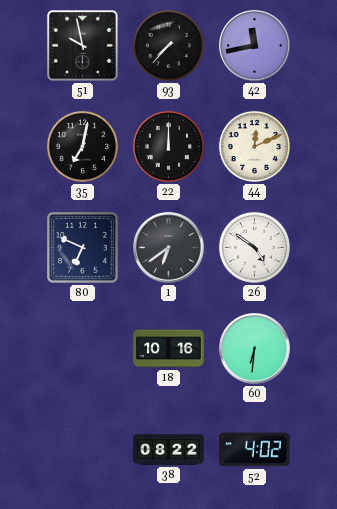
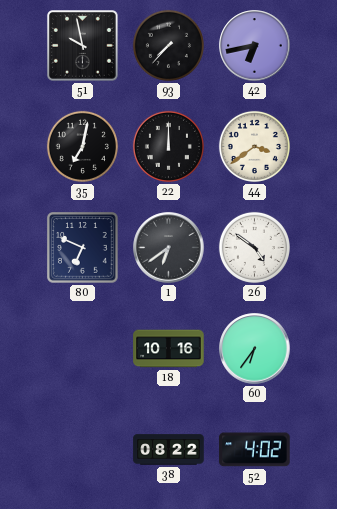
42: 11:43 -> 6:43 (255, 46)
44: 12:11 -> 3:39 (254, 146)
60: 6:31 -> 6:36 (255, 349)
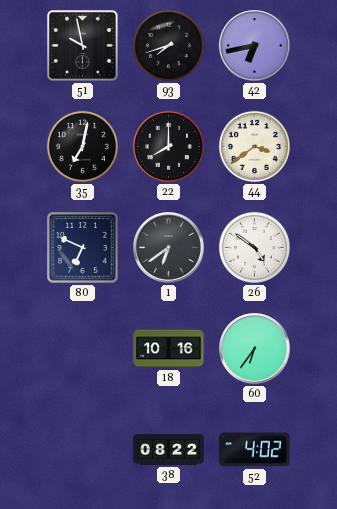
93: 7:37 -> 7:42 (168, 45)
22: 12:00 -> 8:00 (168, 146)
